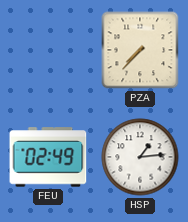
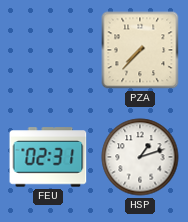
FEU: 02:49 -> 02:31 (48, 157)
HSP: 1:14 -> 1:12 (140, 157)
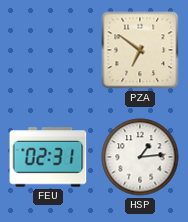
PZA: 7:37 -> 6:51 (140, 50)
HSP: 1:12 -> 1:14 (140, 157)
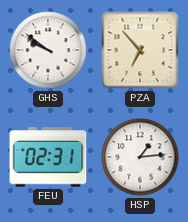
GHS: none -> 9:51 (48, 50)
PZA: 6:51 -> 6:53 (140, 50)
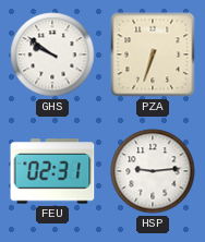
PZA: 6:53 -> 6:33 (153, 55)
HSP: 1:14 -> 9:14 (153, 171)
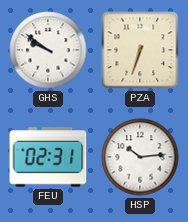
HSP: 9:14 -> 10:14 (140, 157)
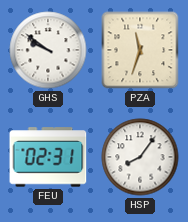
PZA: 6:33 -> 11:33 (140, 50)
HSP: 10:14 -> 8:06 (140, 157)
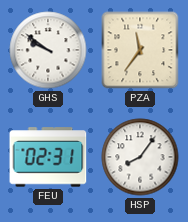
PZA: 11:33 -> 11:36 (140, 50)
